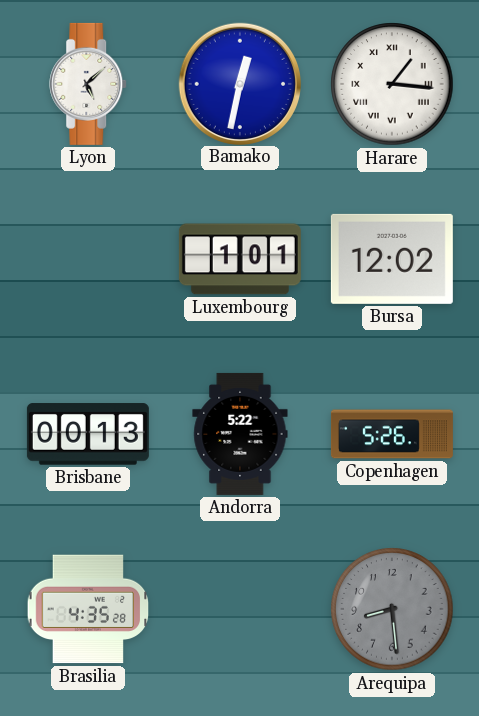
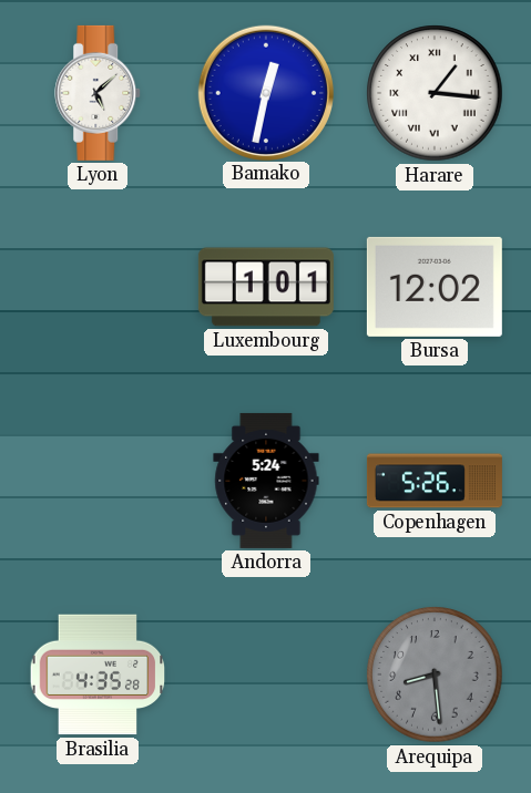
Brisbane: 00:13 -> none (88, 434)
Andorra: 5:22 -> 5:24 (266, 481)
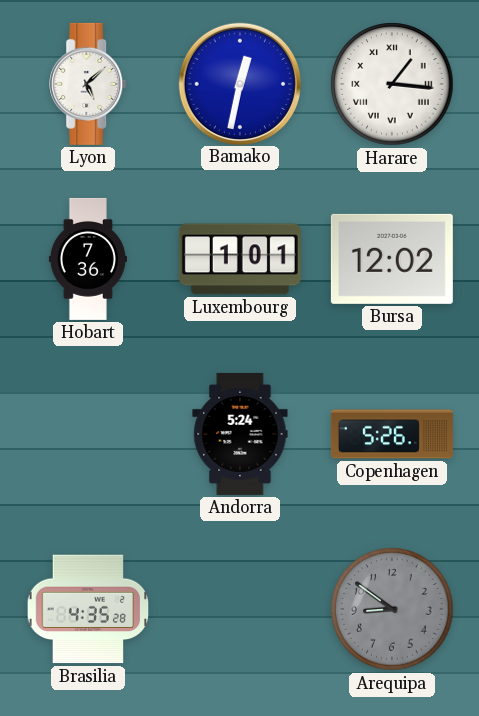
Hobart: none -> 7:36 (88, 259)
Arequipa: 8:29 -> 8:51 (392, 609)
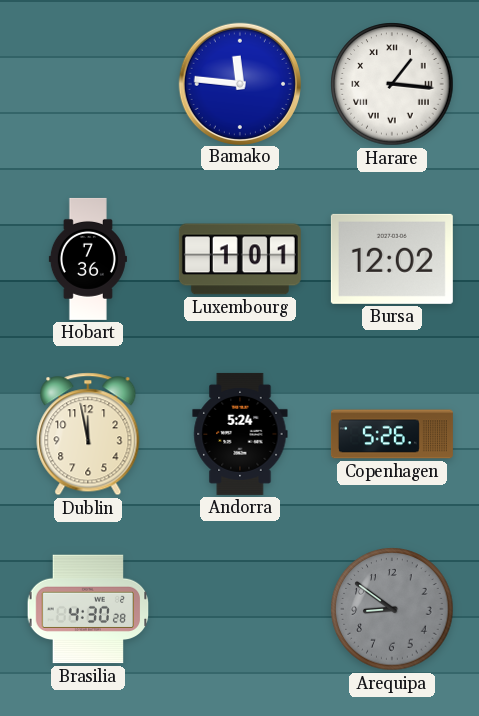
Lyon: 5:08 -> none (89, 84)
Bamako: 12:32 -> 11:46 (239, 83)
Dublin: none -> 11:58 (88, 434)
Brasilia: 4:35 -> 4:30 (88, 609)
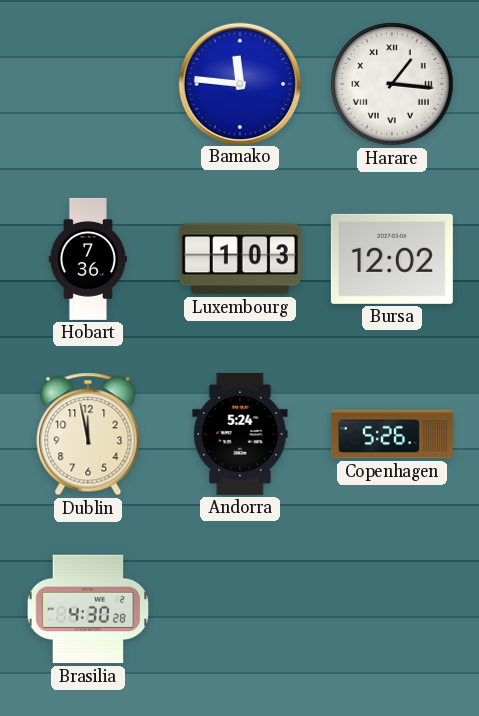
Luxembourg: 1:01 -> 1:03 (240, 259)
Arequipa: 8:51 -> none (392, 609)
